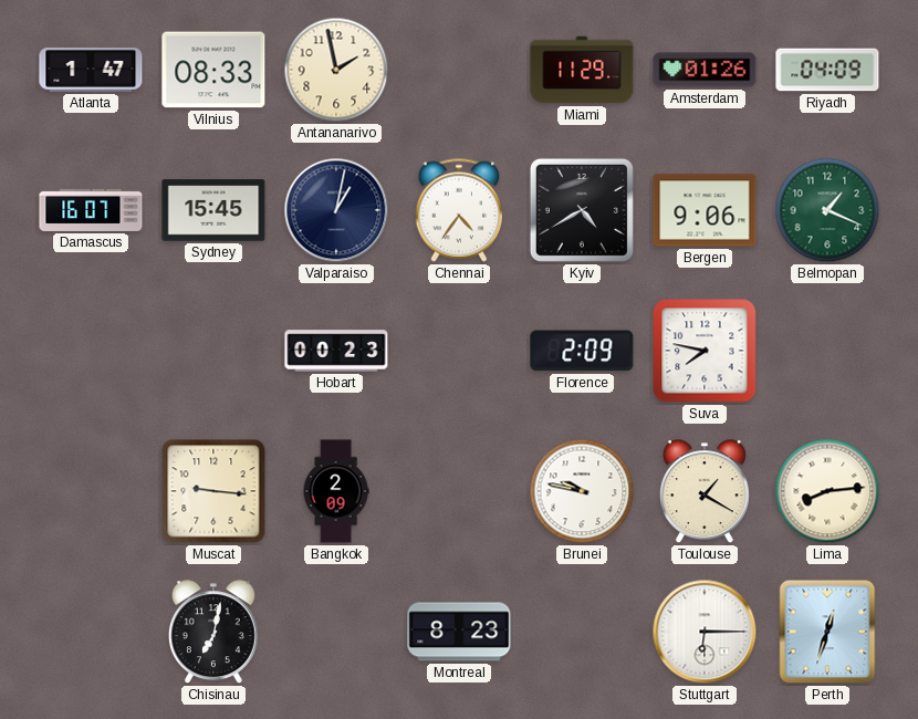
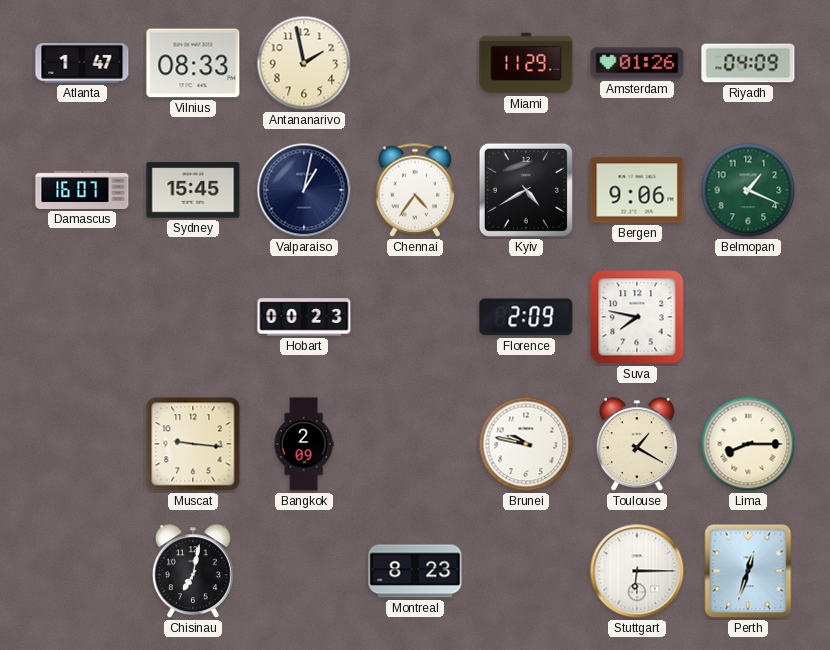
Lima: 8:14 -> 8:15 (748, 444)
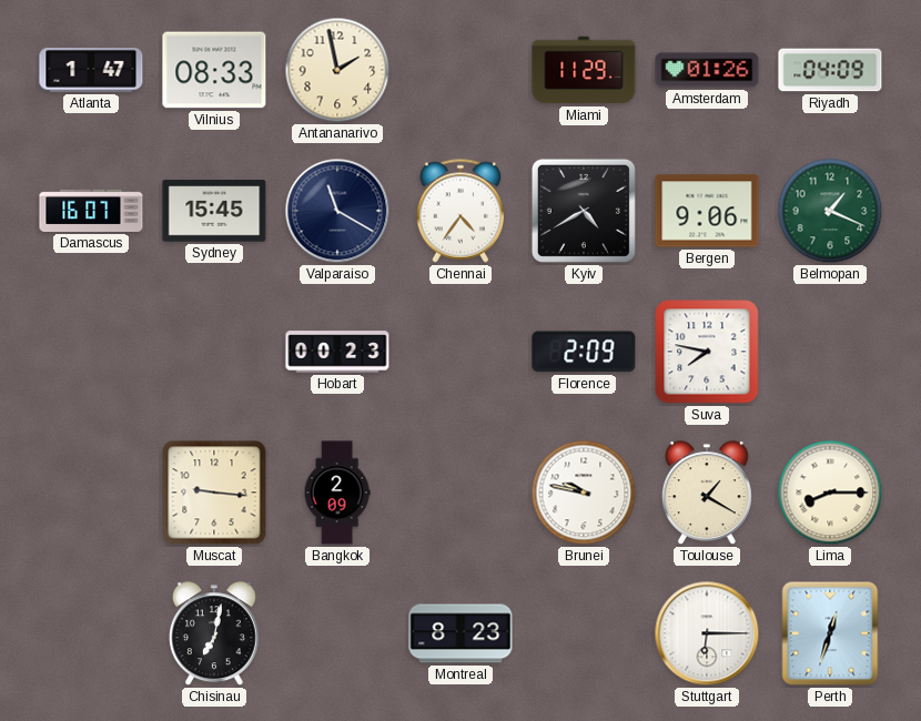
Valparaiso: 1:02 -> 11:20 (337, 211)
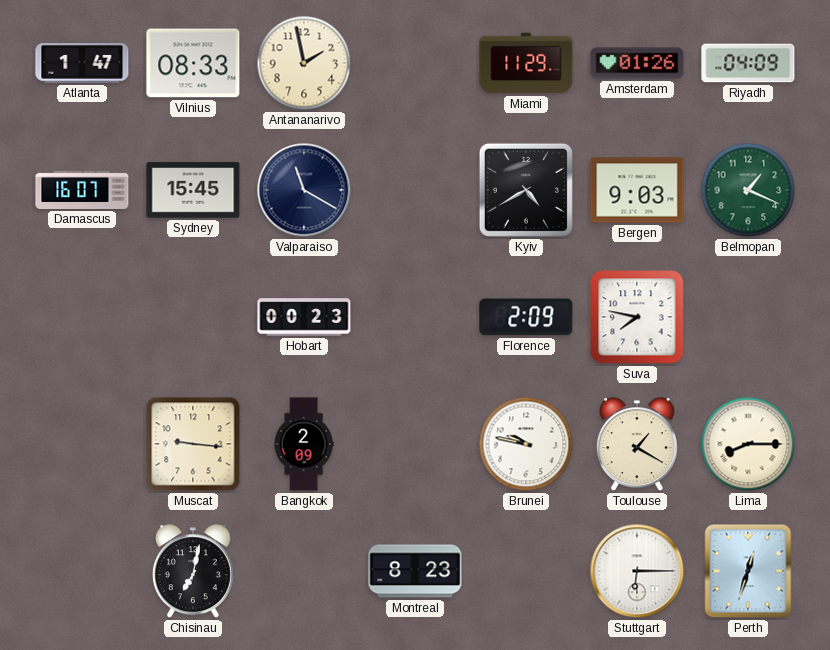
Chennai: 4:36 -> none (460, 211)
Bergen: 9:06 -> 9:03 (637, 190)
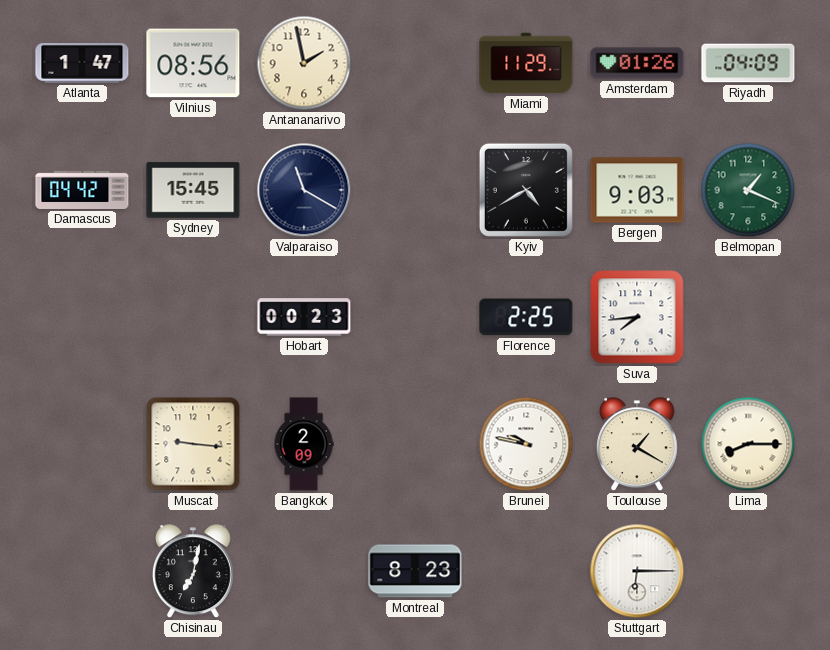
Vilnius: 08:33 -> 08:56 (193, 63)
Damascus: 16:07 -> 04:42 (82, 190)
Florence: 2:09 -> 2:25 (526, 317)
Suva: 7:47 -> 7:44 (637, 317)
Perth: 12:33 -> none (748, 571)
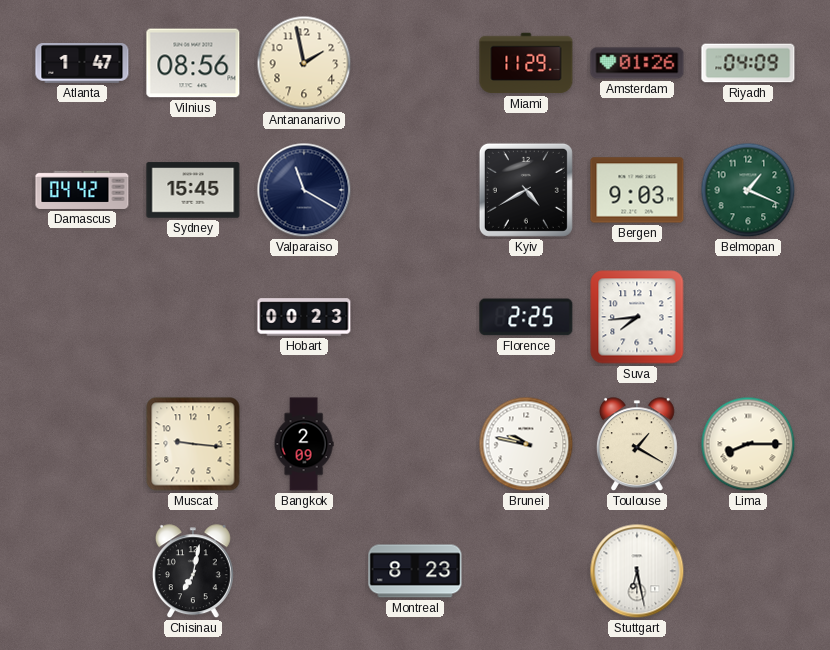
Stuttgart: 6:15 -> 6:28 (637, 571)
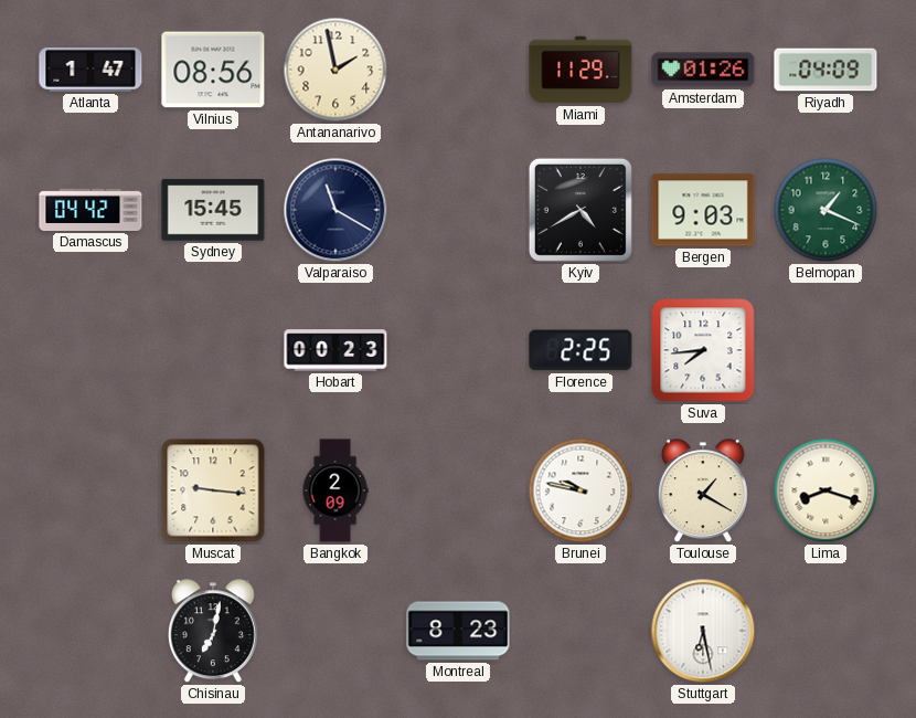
Lima: 8:15 -> 8:18 (826, 490)
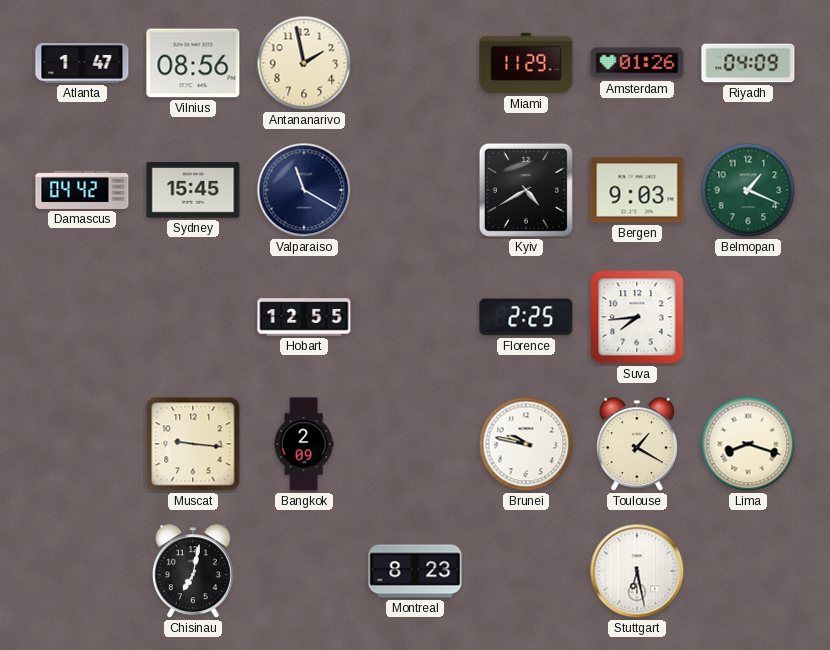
Hobart: 00:23 -> 12:55 (304, 317)
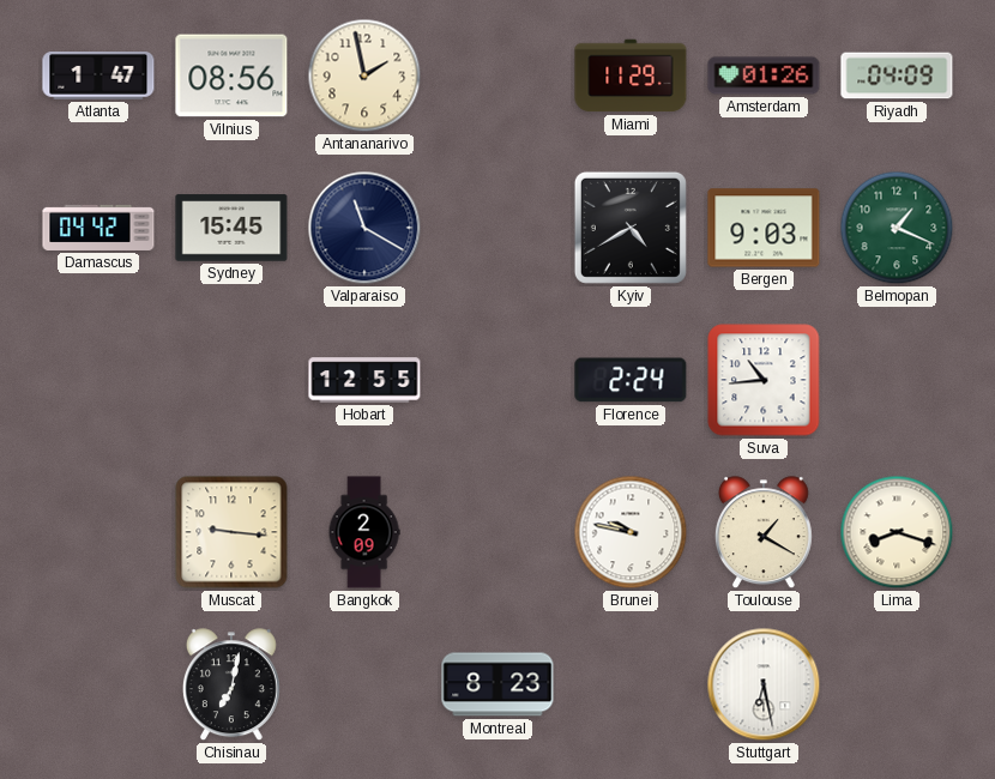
Florence: 2:25 -> 2:24 (631, 380)
Suva: 7:44 -> 10:44 (764, 380)
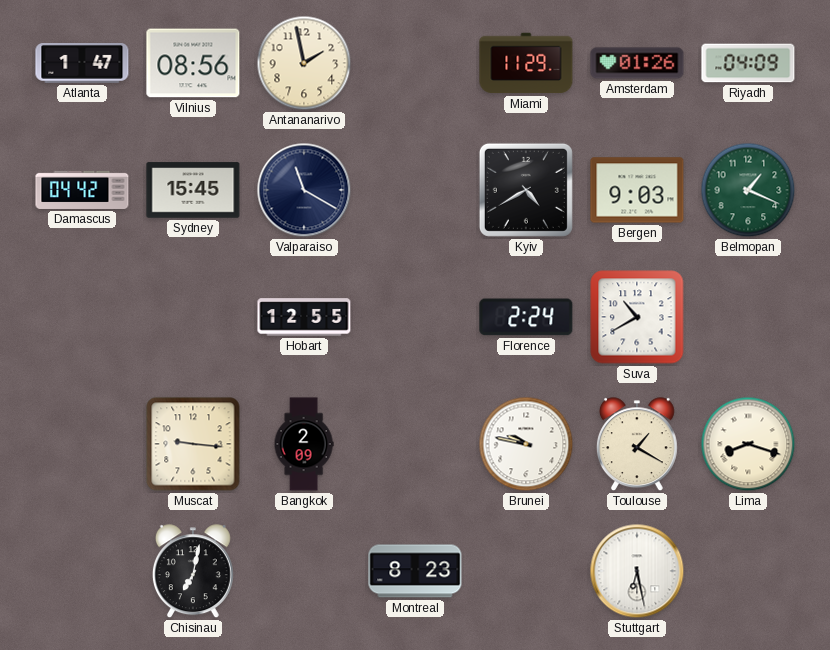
Suva: 10:44 -> 10:40 (637, 317)
